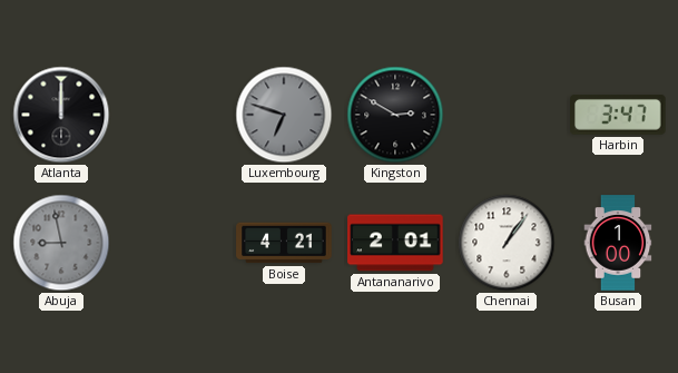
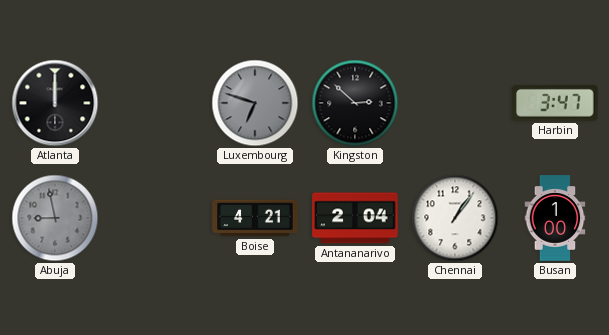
Kingston: 2:50 -> 2:52 (355, 103)
Antananarivo: 2:01 -> 2:04 (355, 218)
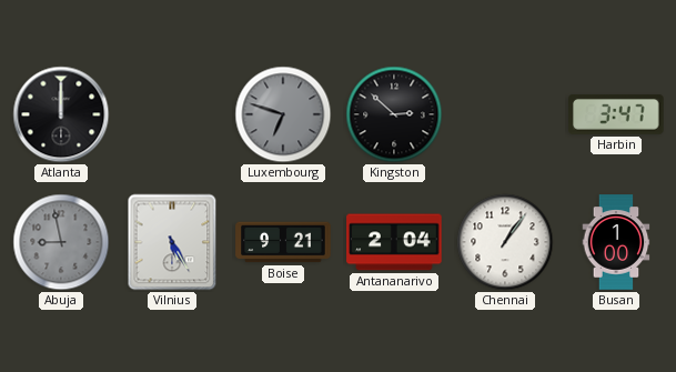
Vilnius: none -> 5:25 (172, 242)
Boise: 4:21 -> 9:21 (283, 242)
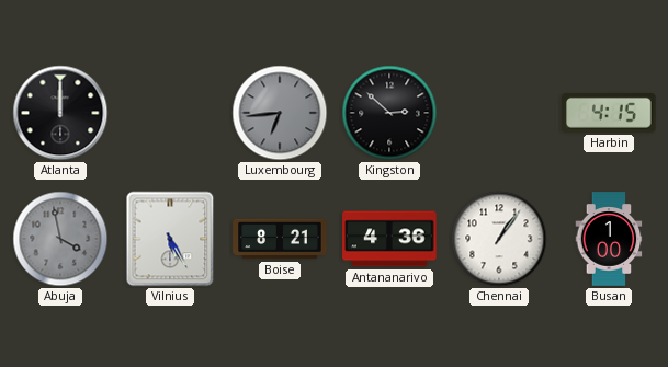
Luxembourg: 6:48 -> 6:44 (280, 113)
Harbin: 3:47 -> 4:15 (609, 113)
Abuja: 8:58 -> 3:58 (60, 239)
Boise: 9:21 -> 8:21 (280, 239)
Antananarivo: 2:04 -> 4:36 (389, 239)
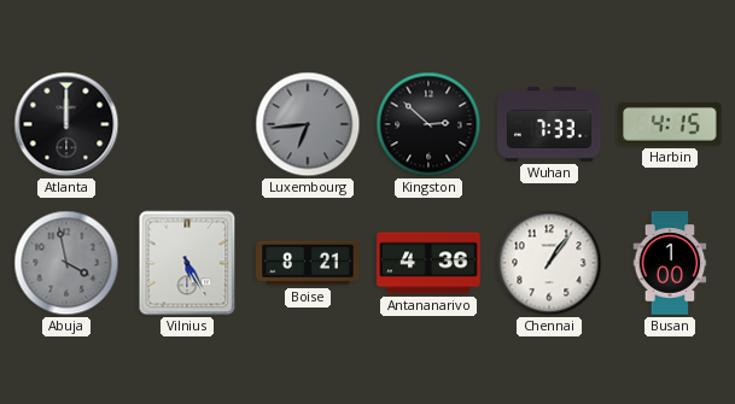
Wuhan: none -> 7:33 (549, 124)
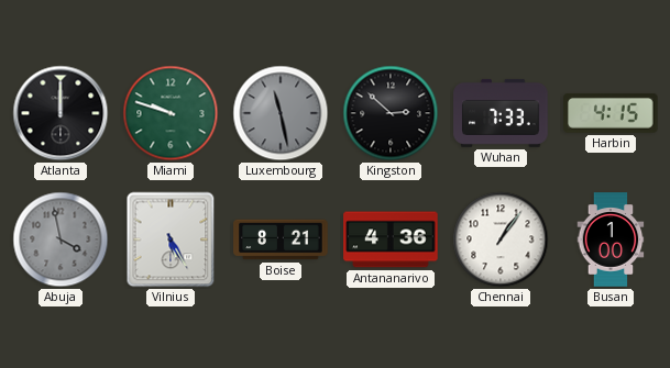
Miami: none -> 9:48 (171, 113)
Luxembourg: 6:44 -> 11:28 (281, 113)
